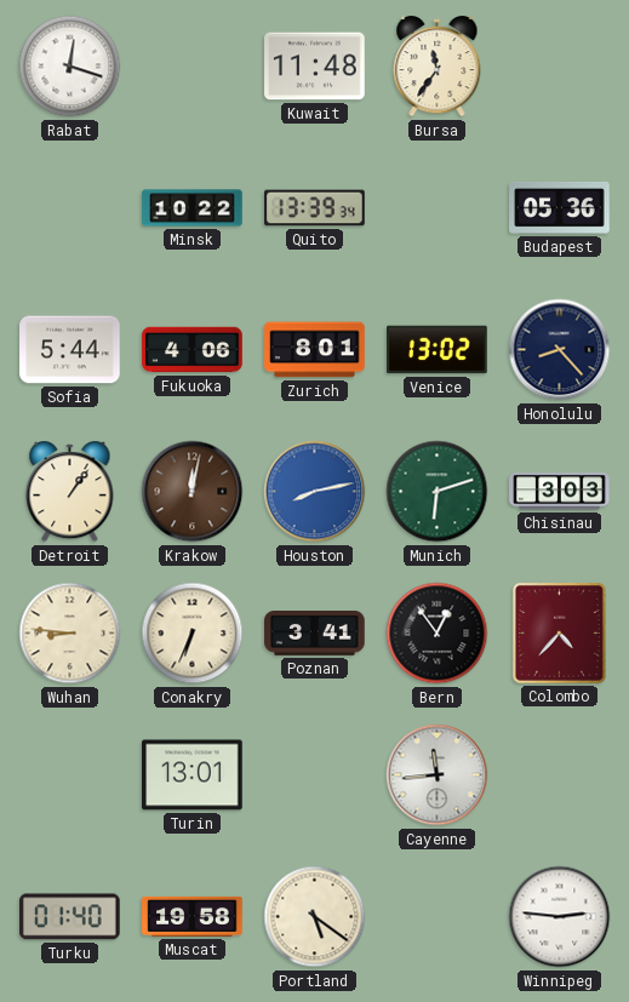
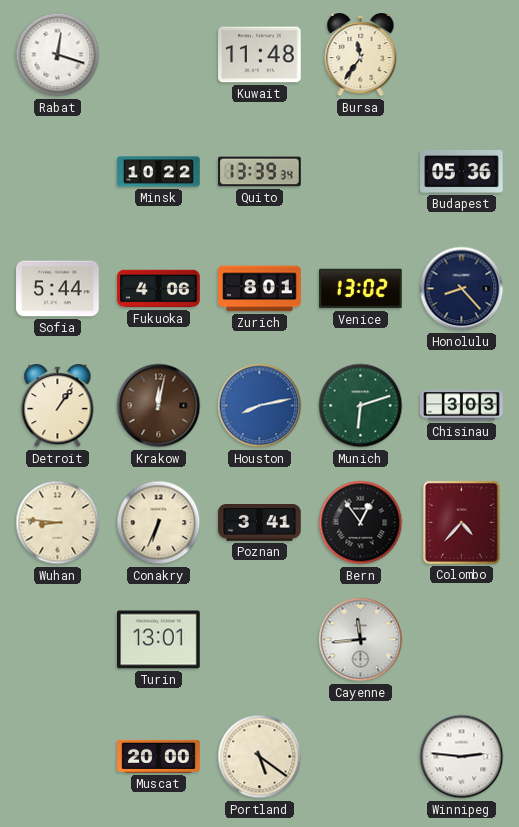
Turku: 01:40 -> none (70, 917)
Muscat: 19:58 -> 20:00 (159, 756)
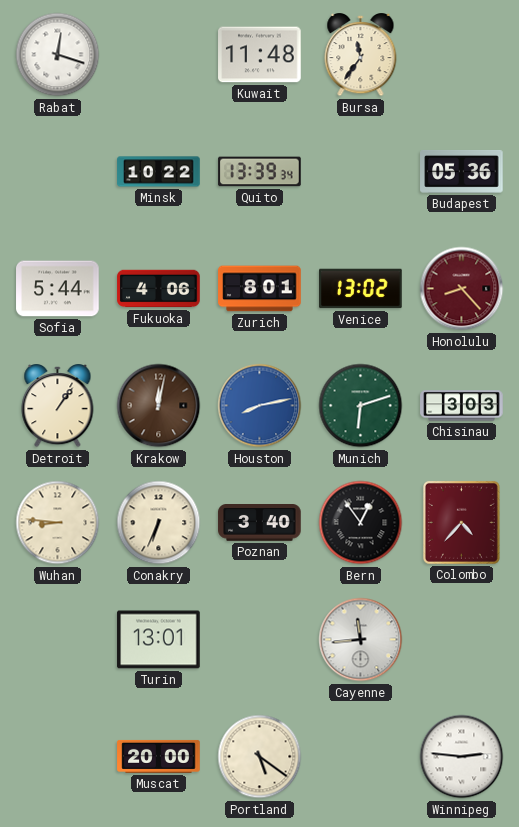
Honolulu dial: navy -> burgundy (462, 289)
Poznan: 3:41 -> 3:40 (260, 523)
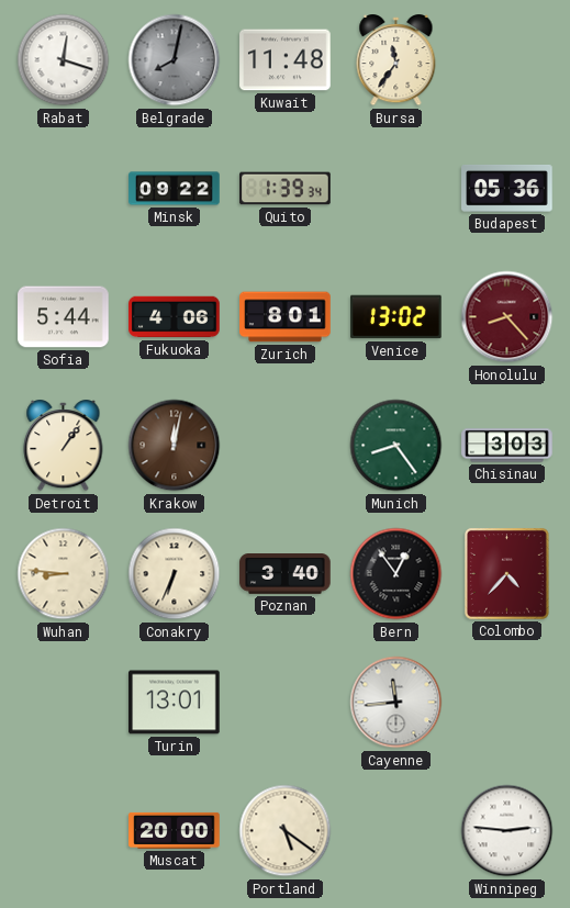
Belgrade: none -> 8:02 (175, 60)
Minsk: 10:22 -> 09:22 (175, 189)
Quito: 13:39 -> 1:39 (286, 189)
Houston: 8:13 -> none (260, 406)
Munich: 6:12 -> 8:24 (396, 446)
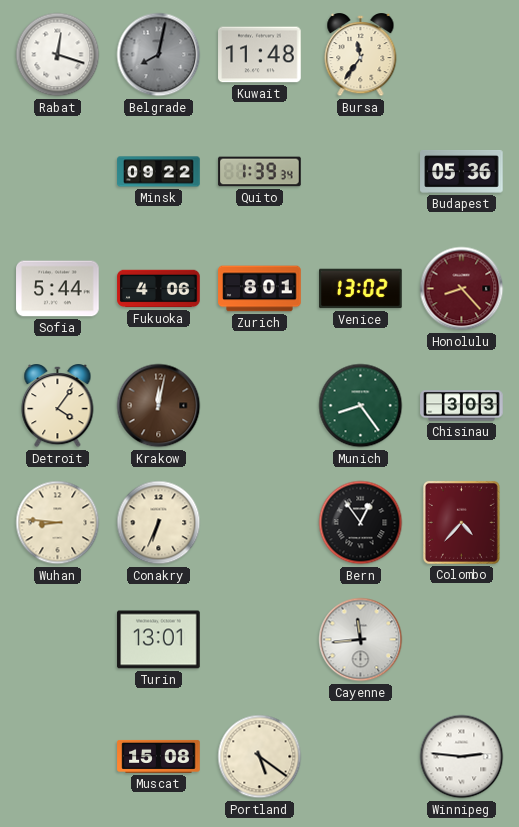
Detroit: 1:06 -> 4:06 (58, 407)
Poznan: 3:40 -> none (286, 574)
Muscat: 20:00 -> 15:08 (159, 756)
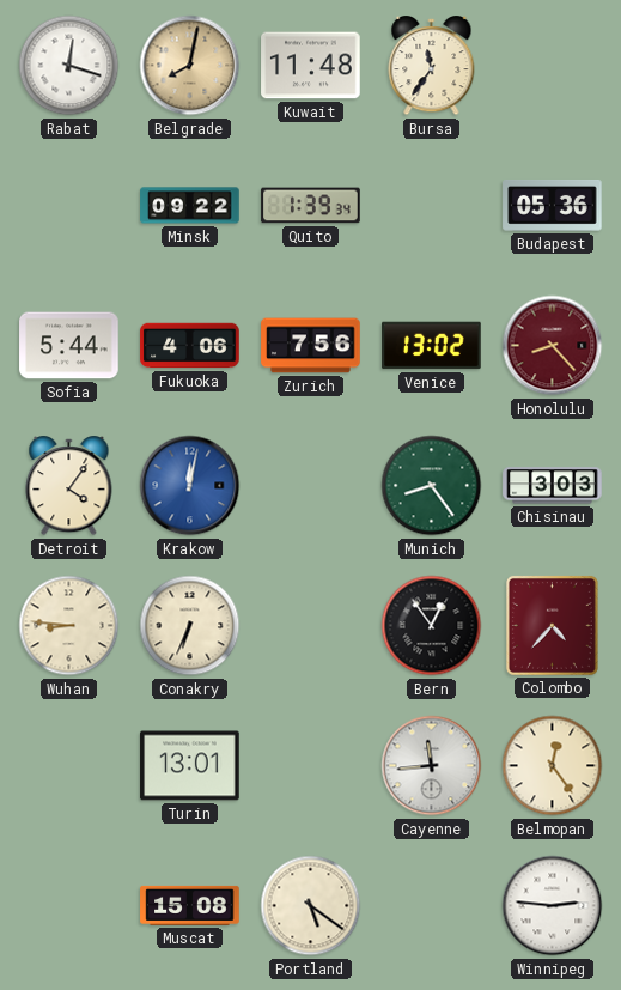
Belgrade dial: grey -> champagne (190, 66)
Zurich: 8:01 -> 7:56 (311, 346)
Krakow dial: brown -> blue (190, 486)
Belmopan: none -> 12:24 (553, 766)
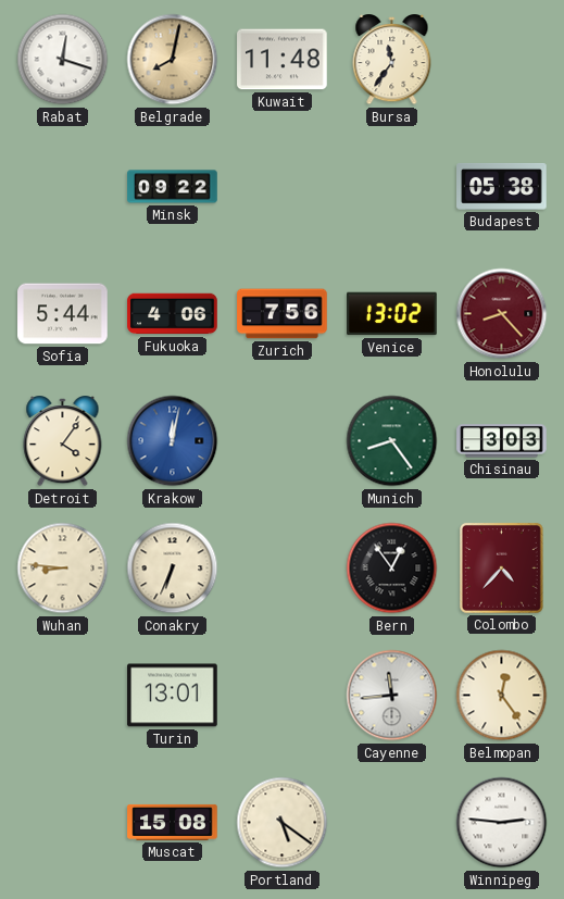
Quito: 1:39 -> none (311, 206)
Budapest: 05:36 -> 05:38 (502, 187)
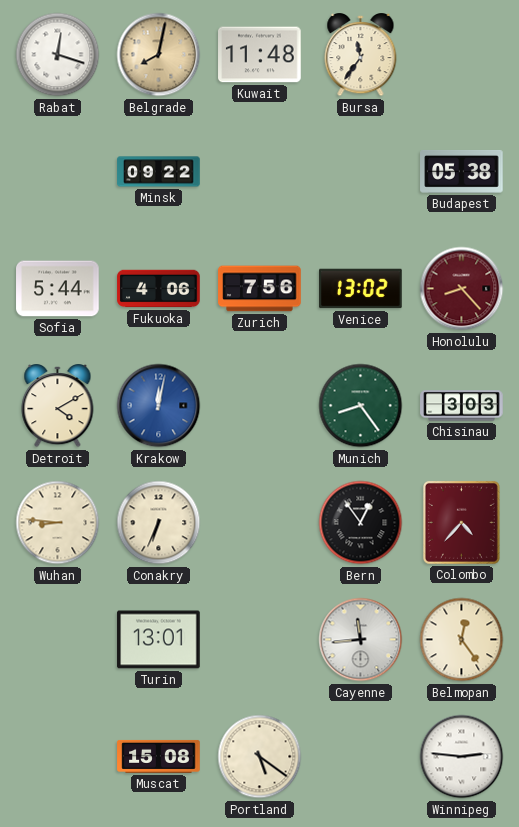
Detroit: 4:06 -> 4:10 (58, 407)
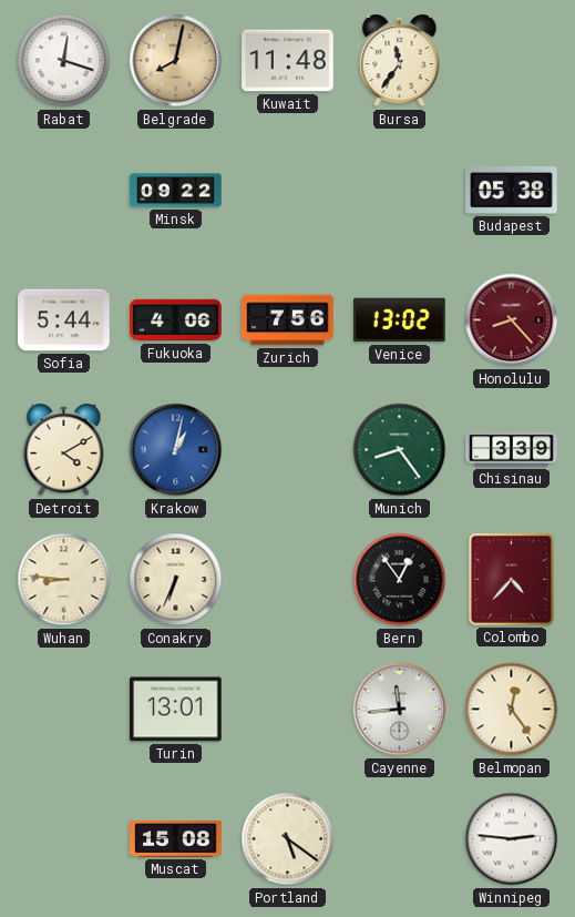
Krakow: 12:02 -> 1:02 (176, 450)
Chisinau: 3:03 -> 3:39 (512, 450)
